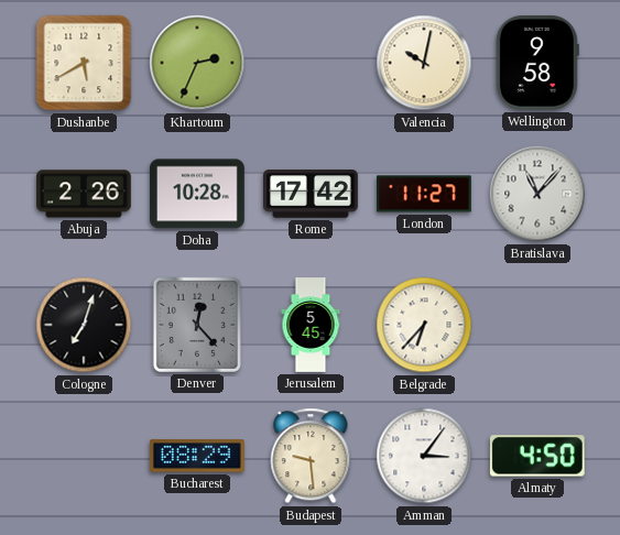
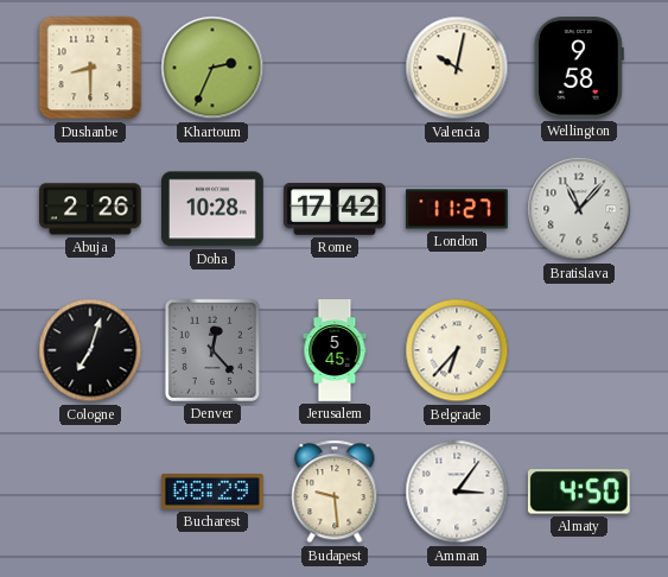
Dushanbe: 5:40 -> 8:30 (90, 68)
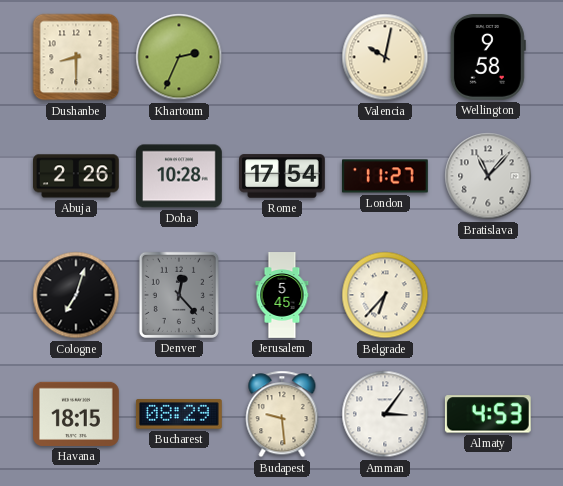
Rome: 17:42 -> 17:54 (283, 176)
Havana: none -> 18:15 (77, 414)
Almaty: 4:50 -> 4:53 (488, 414)
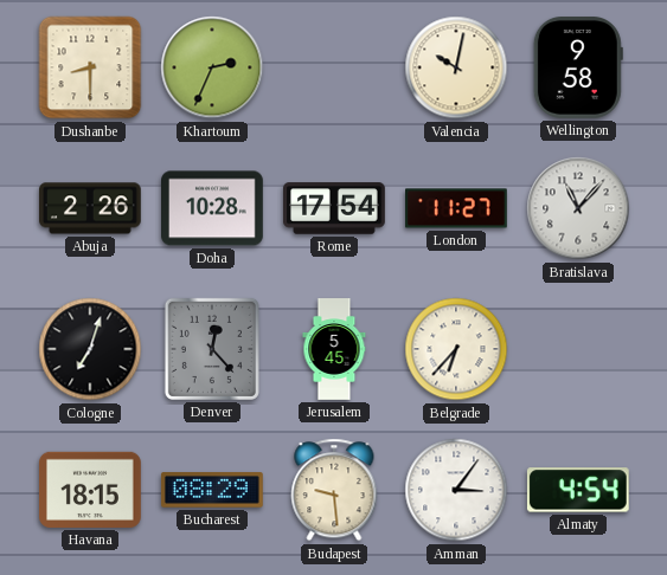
Almaty: 4:53 -> 4:54 (578, 490)
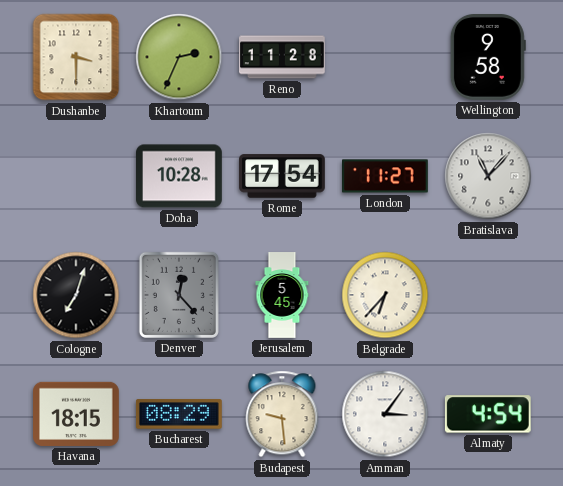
Dushanbe: 8:30 -> 3:30 (76, 57)
Reno: none -> 11:28 (283, 57)
Valencia: 10:02 -> none (456, 67)
Abuja: 2:26 -> none (91, 208)
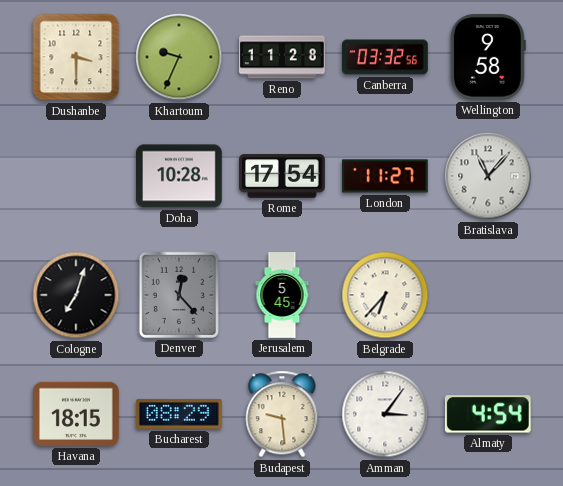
Khartoum: 2:34 -> 9:34 (179, 57)
Canberra: none -> 03:32 (386, 57)
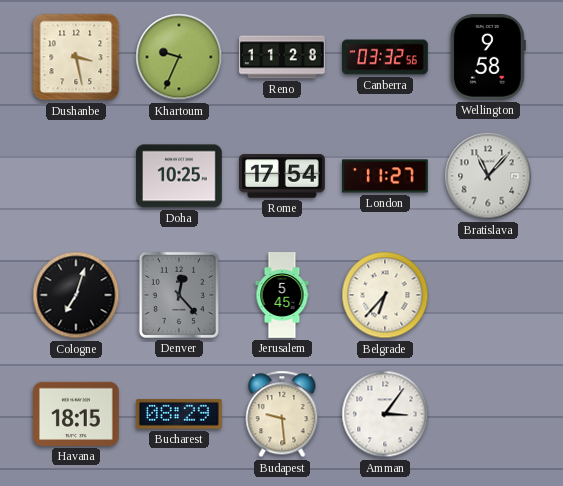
Dushanbe: 3:30 -> 3:28 (76, 57)
Doha: 10:28 -> 10:25 (180, 176)
Almaty: 4:54 -> none (488, 414)
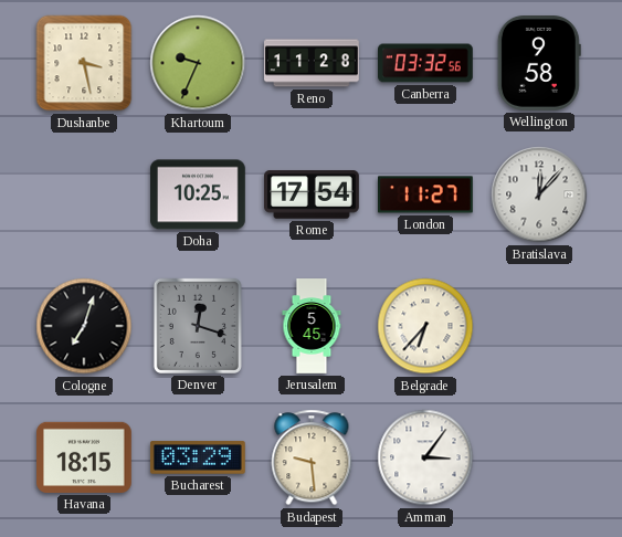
Bratislava: 11:07 -> 12:07 (539, 194)
Denver: 12:23 -> 12:18 (198, 326)
Bucharest: 08:29 -> 03:29 (198, 457)
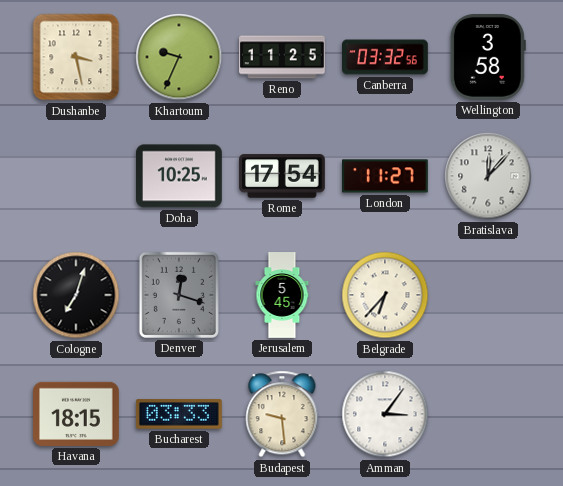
Reno: 11:28 -> 11:25 (283, 57)
Wellington: 9:58 -> 3:58 (488, 58)
Bucharest: 03:29 -> 03:33 (179, 414)
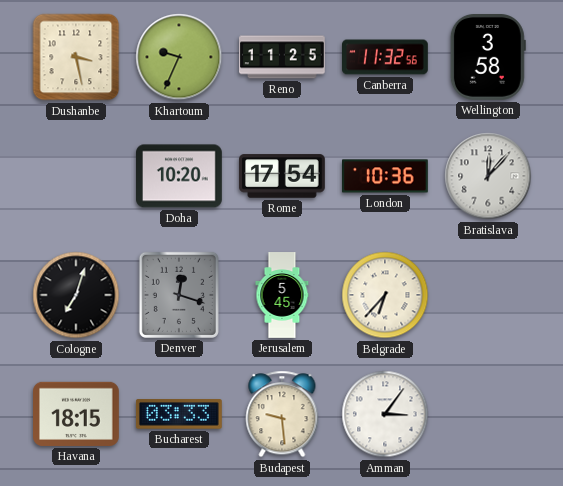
Canberra: 03:32 -> 11:32 (386, 57)
Doha: 10:25 -> 10:20 (180, 176)
London: 11:27 -> 10:36 (386, 176)
